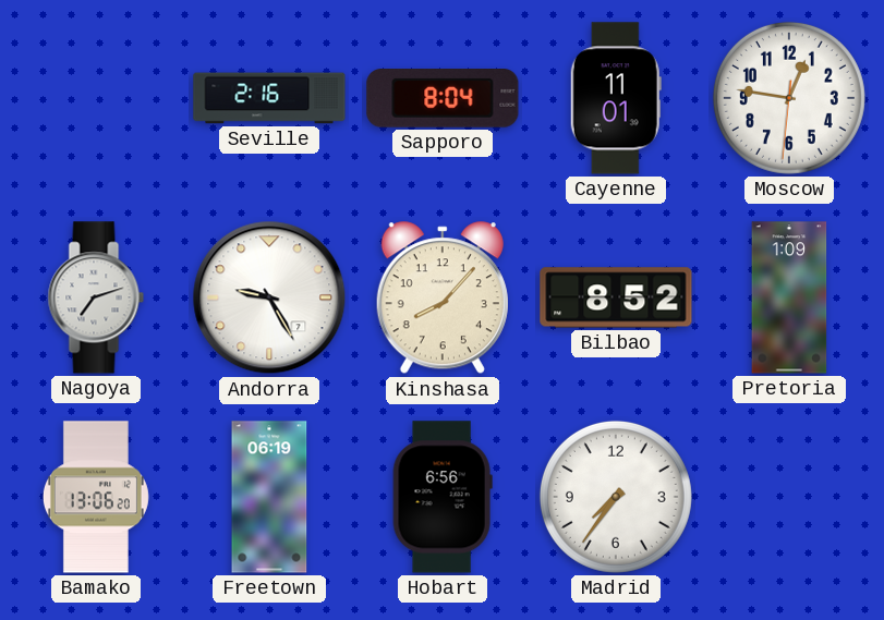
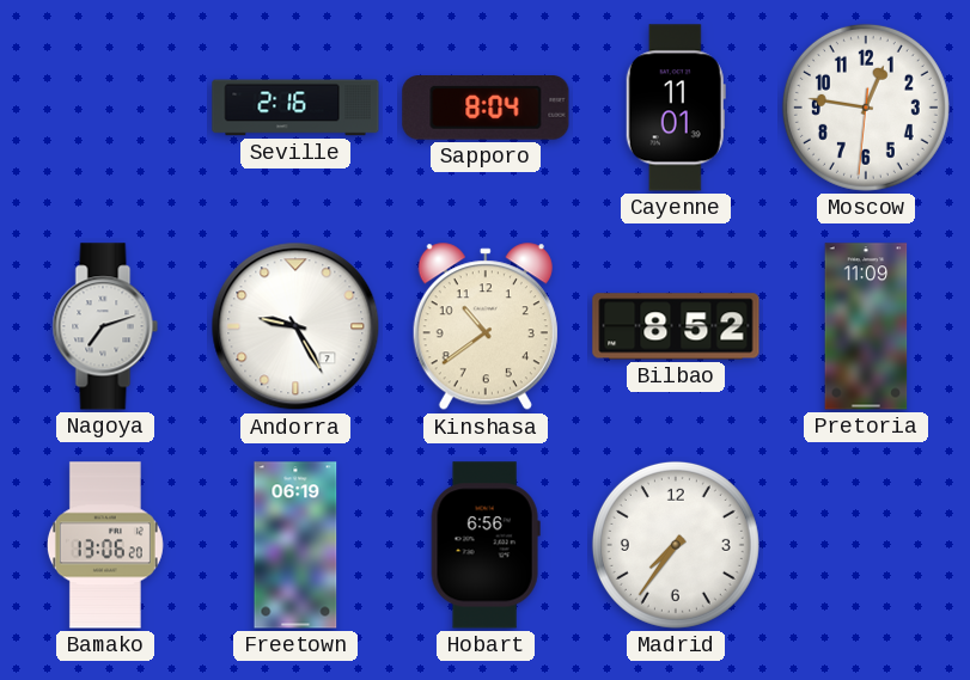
Kinshasa: 8:07 -> 10:39 (486, 327)
Pretoria: 1:09 -> 11:09 (866, 326)
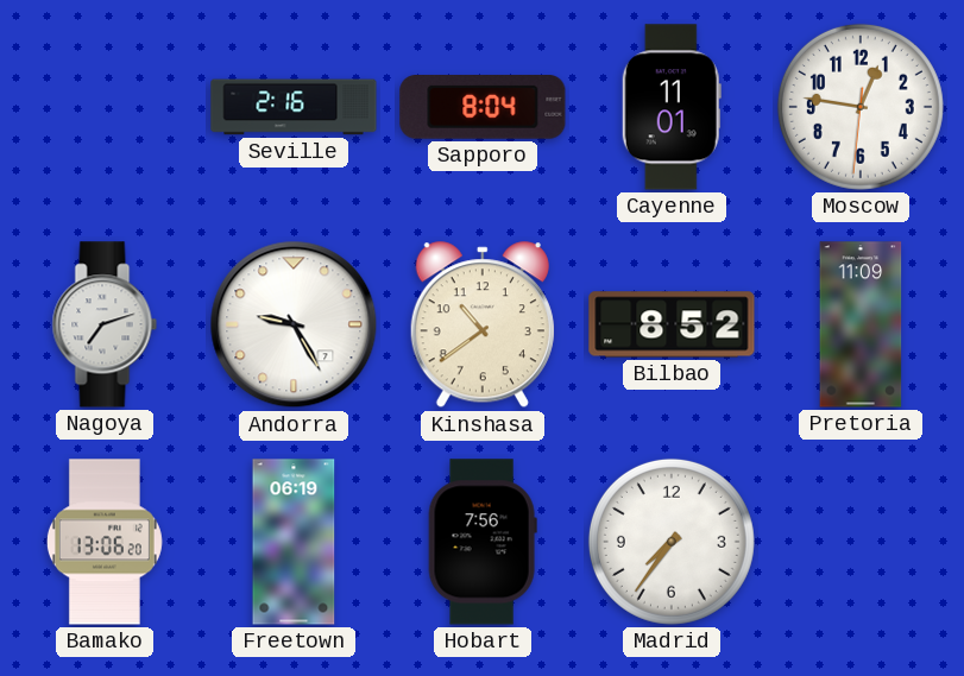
Hobart: 6:56 -> 7:56 (483, 542)
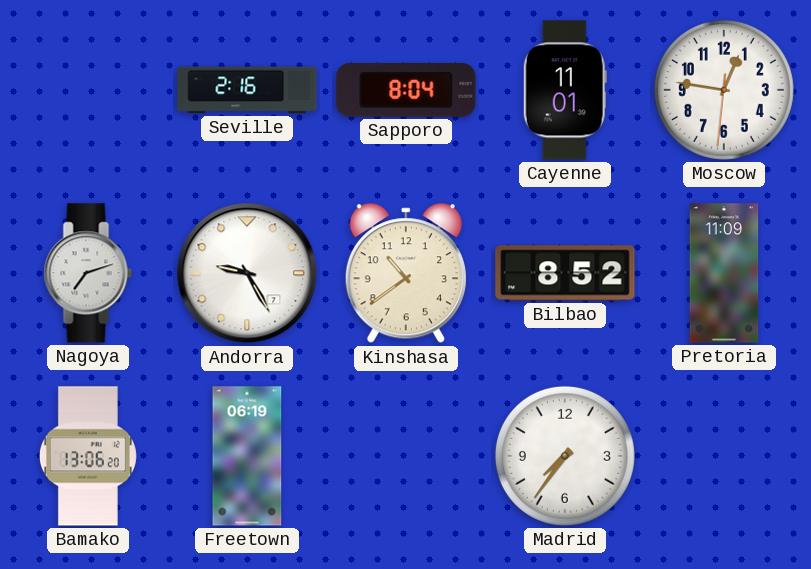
Hobart: 7:56 -> none (483, 542)
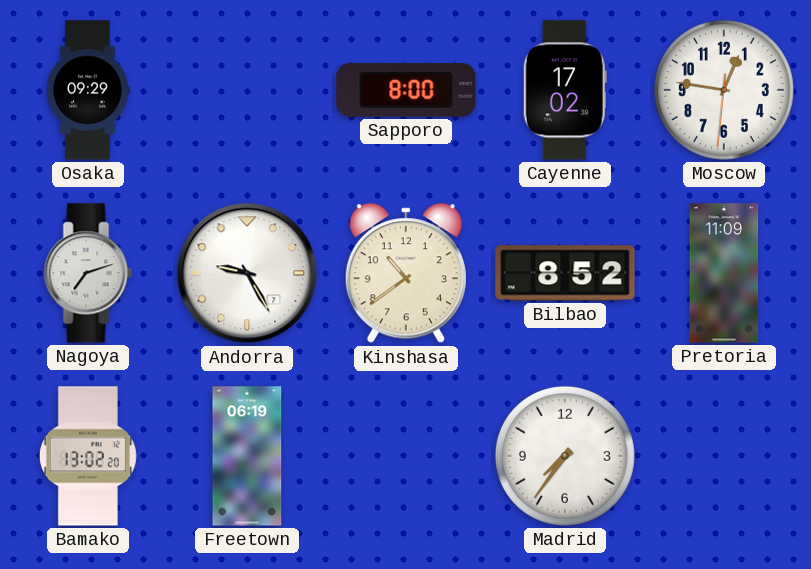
Osaka: none -> 09:29 (88, 90)
Seville: 2:16 -> none (247, 90)
Sapporo: 8:04 -> 8:00 (406, 91)
Cayenne: 11:01 -> 17:02 (565, 90)
Bamako: 13:06 -> 13:02 (88, 456)
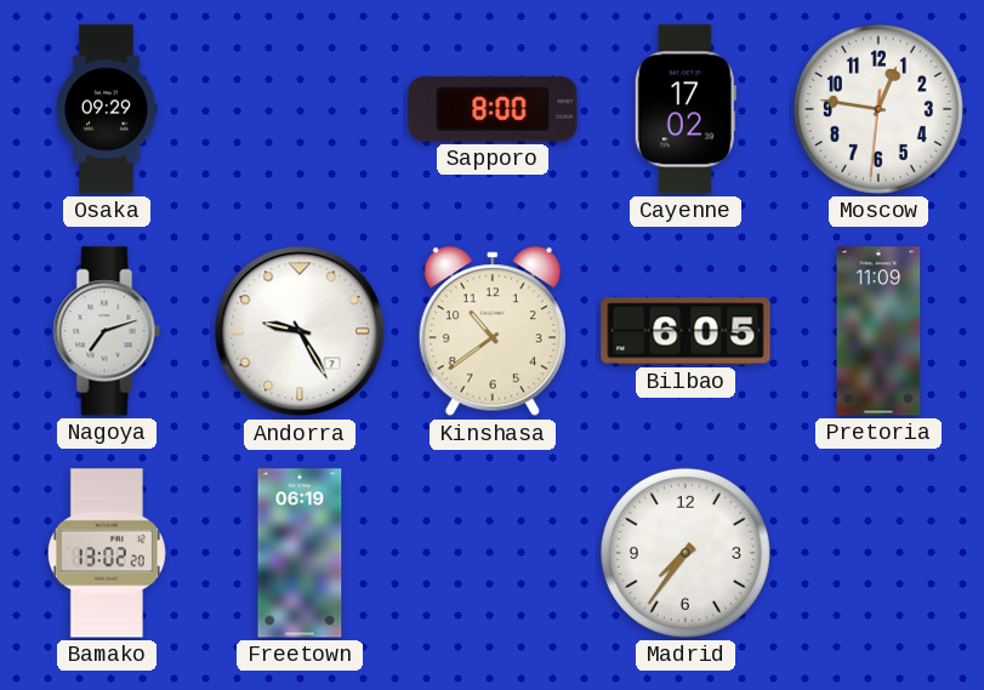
Bilbao: 8:52 -> 6:05 (686, 331)
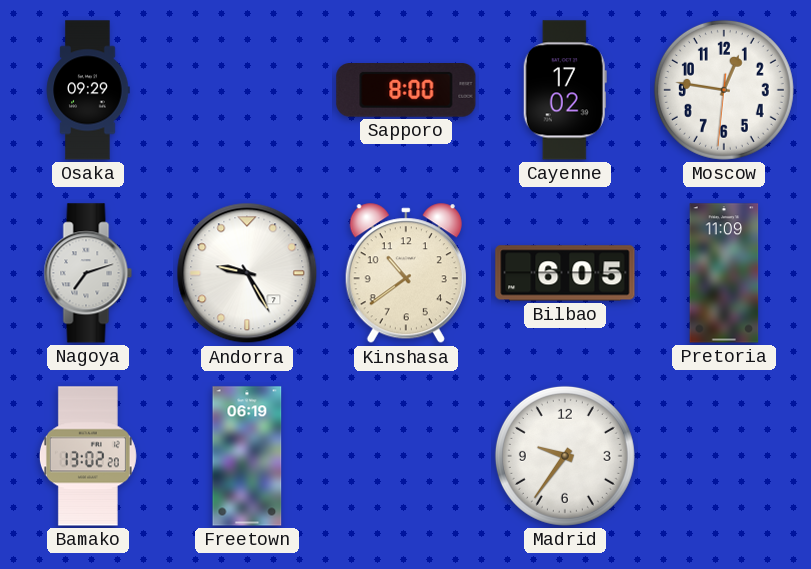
Madrid: 7:36 -> 9:36 (565, 456)
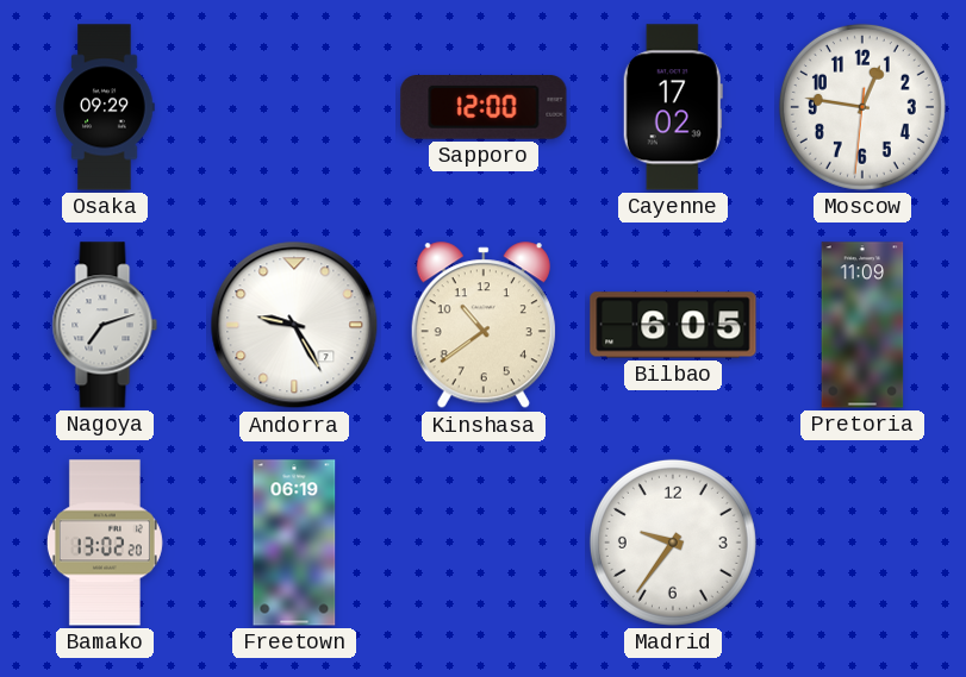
Sapporo: 8:00 -> 12:00 (484, 108)
